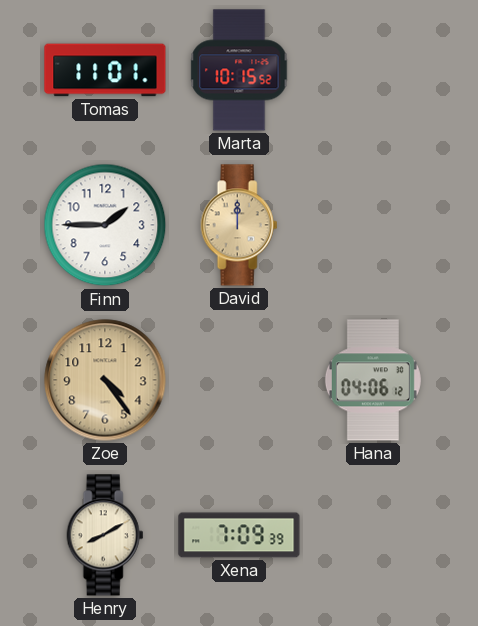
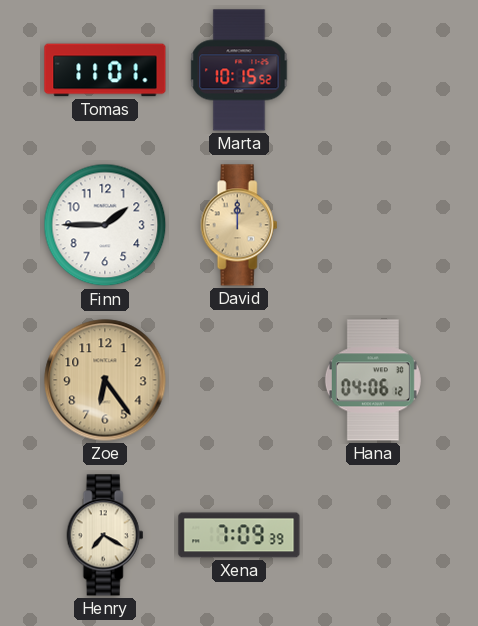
Zoe: 4:24 -> 6:24 (105, 380)
Henry: 8:10 -> 7:20 (105, 535)
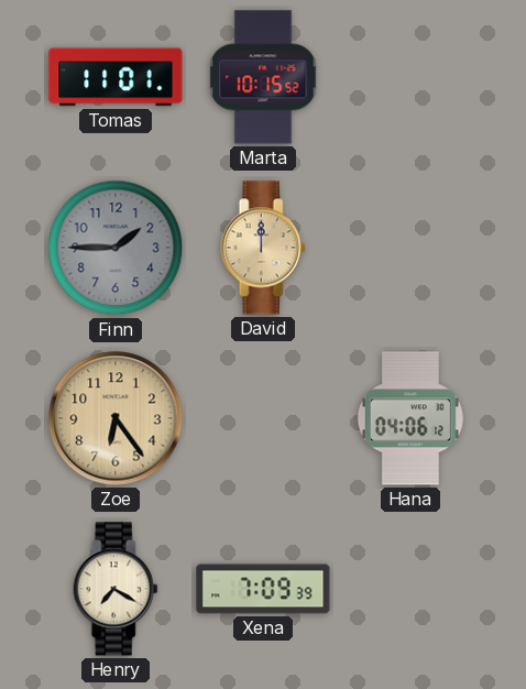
Finn dial: white -> grey (116, 248)
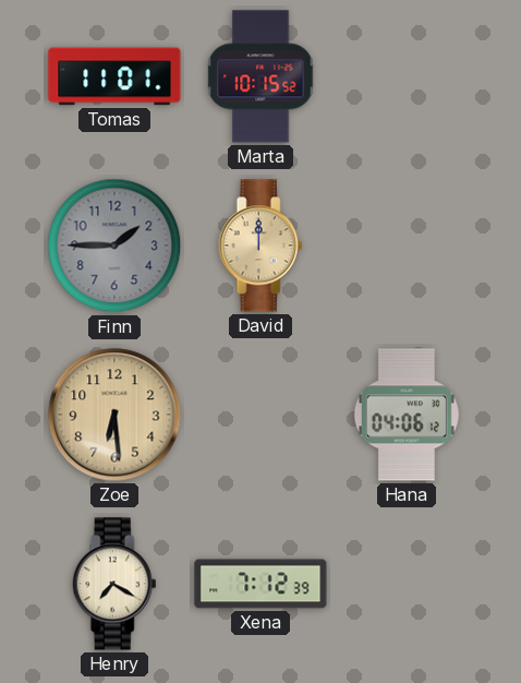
Zoe: 6:24 -> 6:29 (114, 415)
Xena: 7:09 -> 7:12 (260, 584)
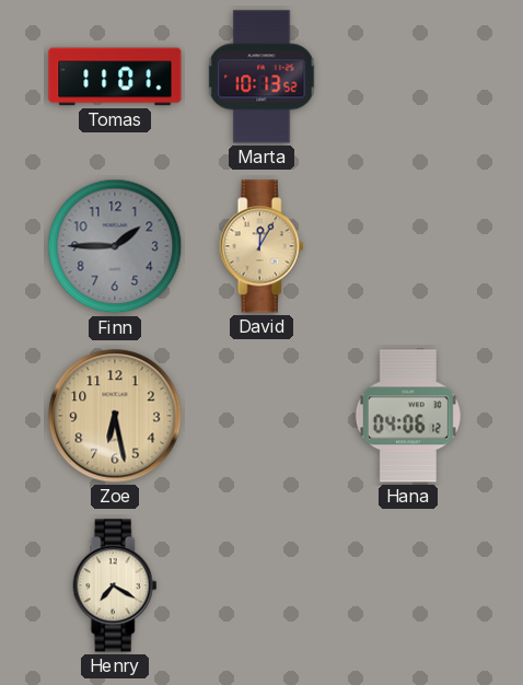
Marta: 10:15 -> 10:13 (261, 77)
David: 12:00 -> 12:05 (261, 246)
Zoe: 6:29 -> 6:28 (115, 416)
Xena: 7:12 -> none (260, 584)
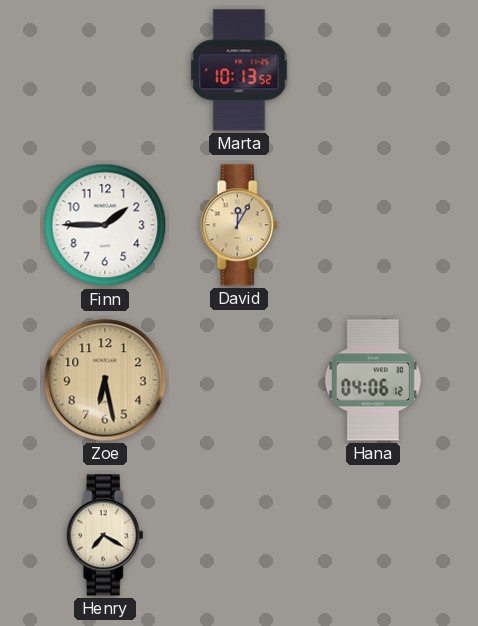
Tomas: 11:01 -> none (115, 77)
Finn dial: grey -> white (105, 225)
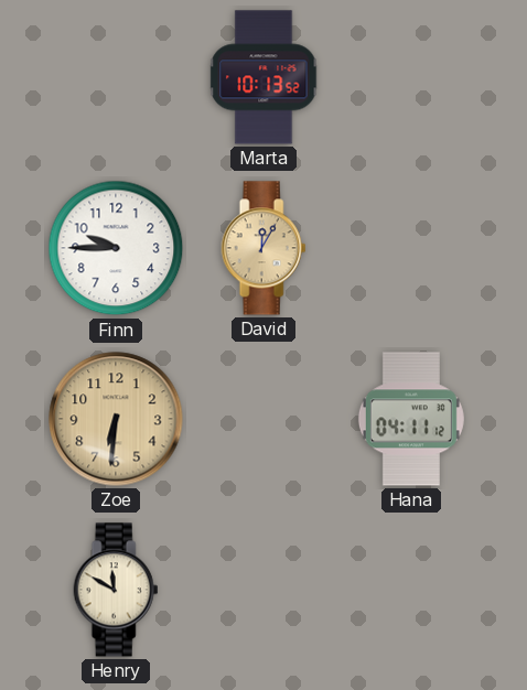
Finn: 1:45 -> 9:45 (116, 248)
Zoe: 6:28 -> 6:31 (116, 419)
Hana: 04:06 -> 04:11 (411, 419)
Henry: 7:20 -> 11:50 (116, 590)
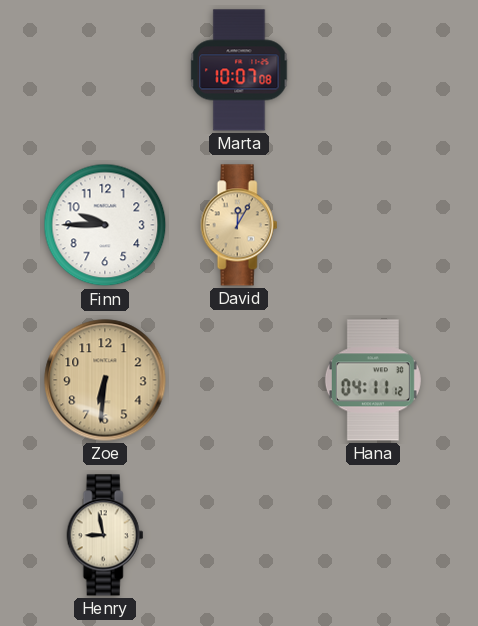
Marta: 10:13 -> 10:07 (239, 70)
Henry: 11:50 -> 8:58 (105, 535)
